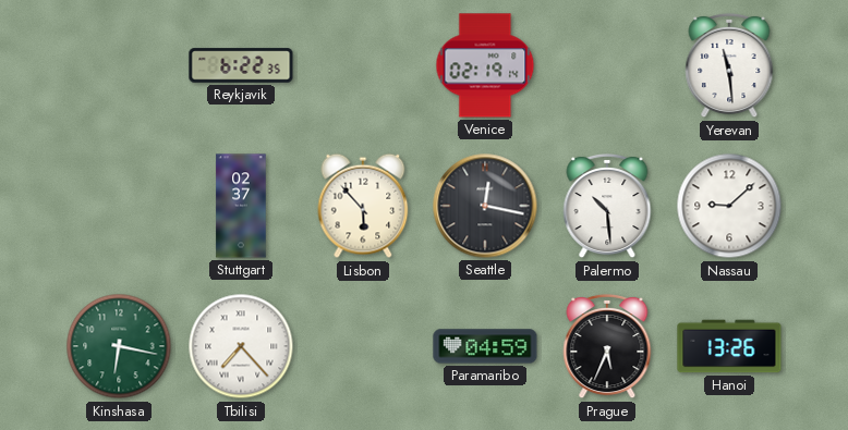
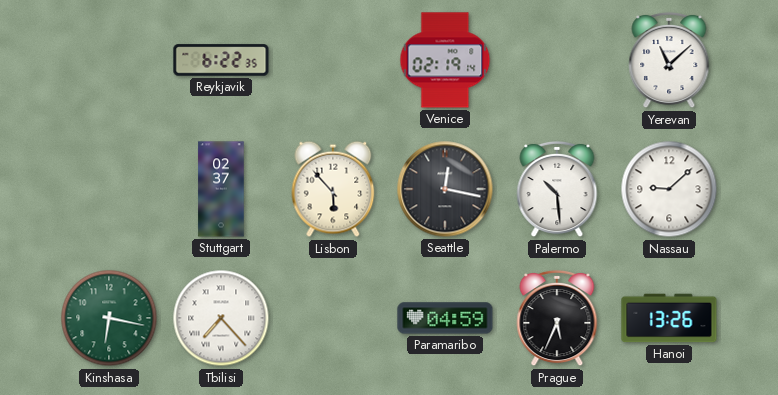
Yerevan: 11:29 -> 11:08 (669, 60)
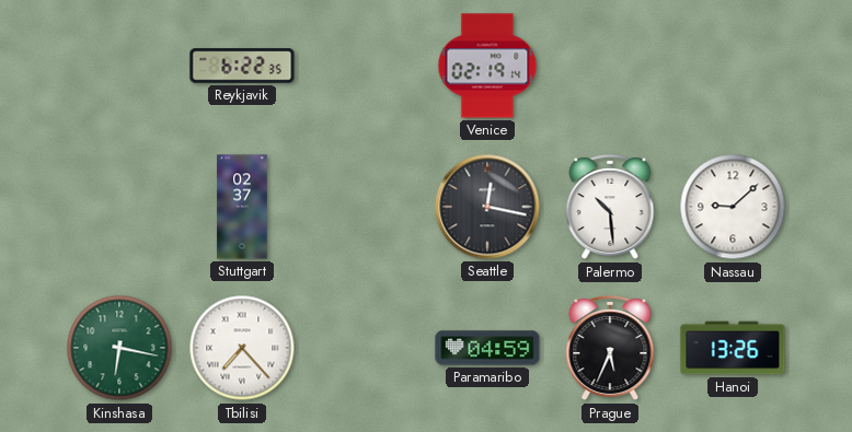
Yerevan: 11:08 -> none (669, 60)
Lisbon: 5:53 -> none (333, 189)
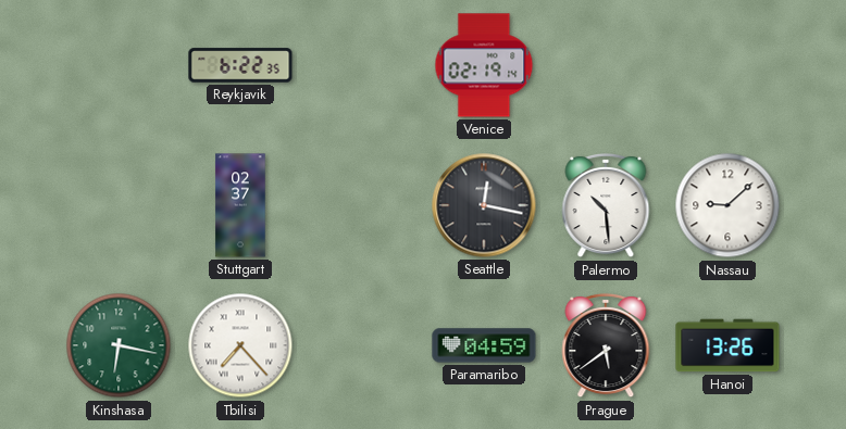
Prague: 5:34 -> 5:39 (606, 345)
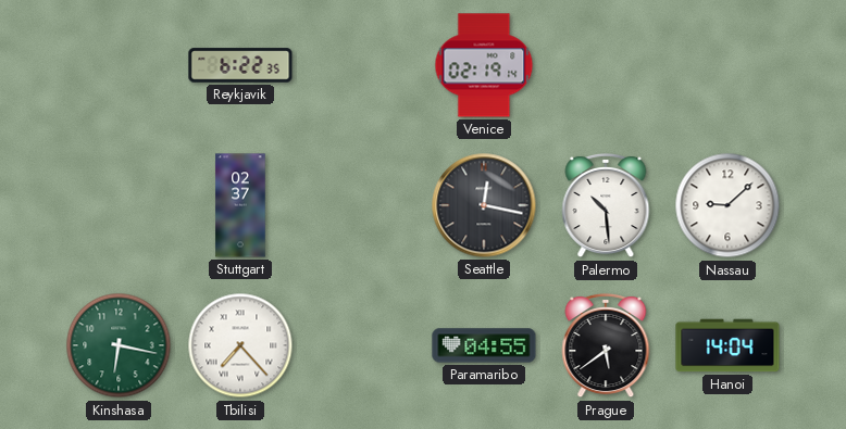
Paramaribo: 04:59 -> 04:55 (484, 345)
Hanoi: 13:26 -> 14:04 (727, 345)
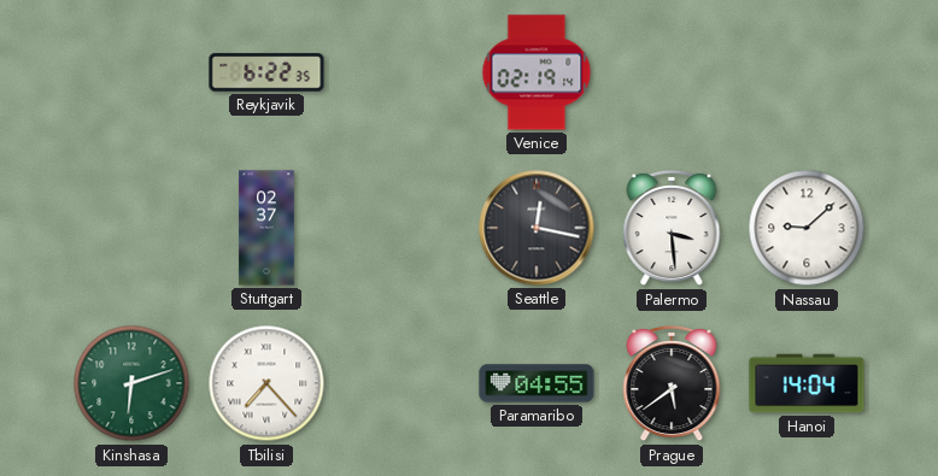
Palermo: 10:29 -> 3:29 (672, 228)
Kinshasa: 6:17 -> 6:12 (131, 383)
